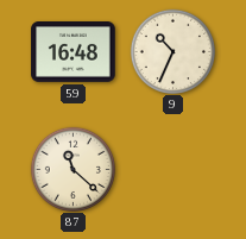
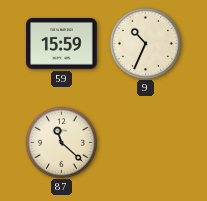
59: 16:48 -> 15:59 (62, 44)
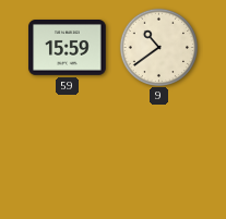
9: 10:34 -> 10:39 (158, 47)
87: 11:22 -> none (61, 142)
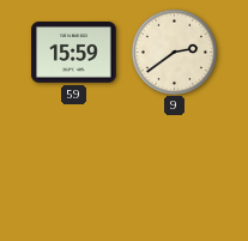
9: 10:39 -> 2:39 (174, 52)
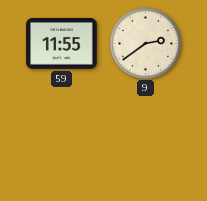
59: 15:59 -> 11:55 (62, 44)
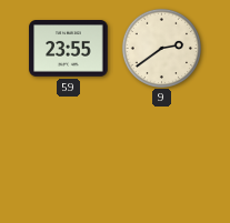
59: 11:55 -> 23:55 (69, 49)
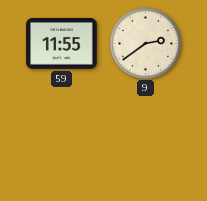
59: 23:55 -> 11:55 (62, 44)
